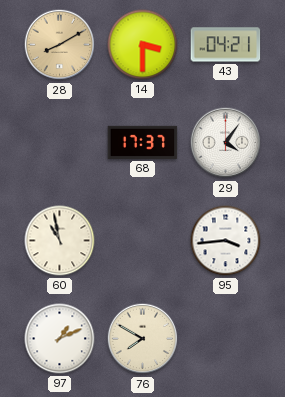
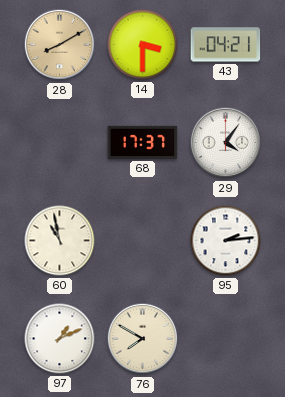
95: 3:44 -> 2:14 (226, 241)
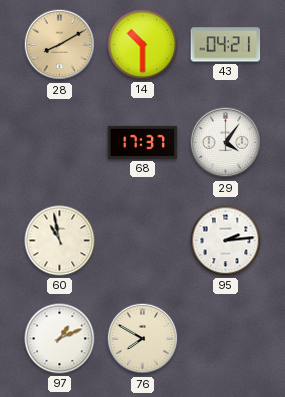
14: 3:30 -> 10:30 (143, 45)
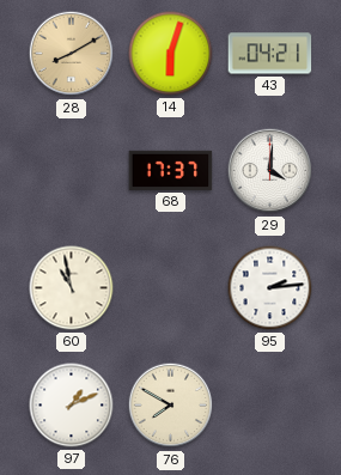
14: 10:30 -> 6:03 (171, 54)
29: 4:06 -> 4:01 (270, 171)
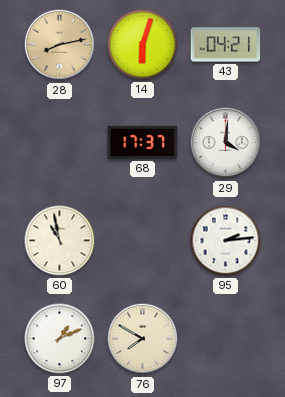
28: 8:10 -> 8:13 (60, 45)
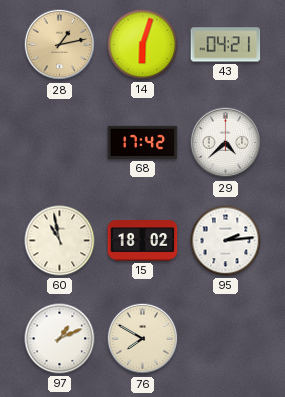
28: 8:13 -> 1:13 (60, 45)
68: 17:37 -> 17:42 (143, 142)
29: 4:01 -> 4:38 (226, 143)
15: none -> 18:02 (143, 241)
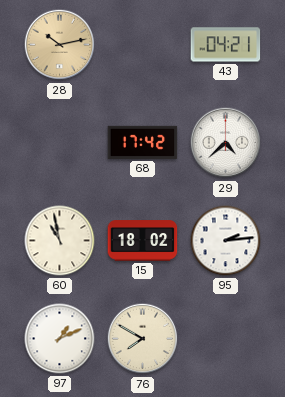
28: 1:13 -> 10:13 (60, 45)
14: 6:03 -> none (143, 45)
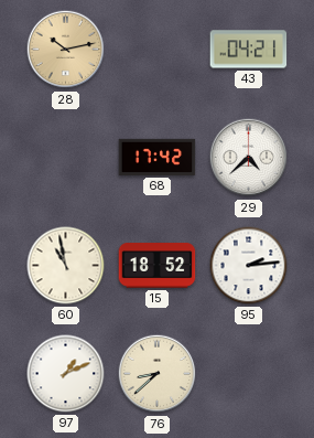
15: 18:02 -> 18:52 (158, 266)
76: 7:50 -> 8:38 (158, 374)
